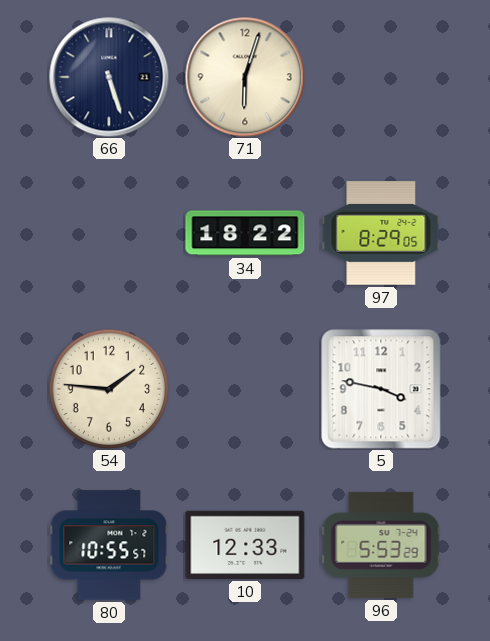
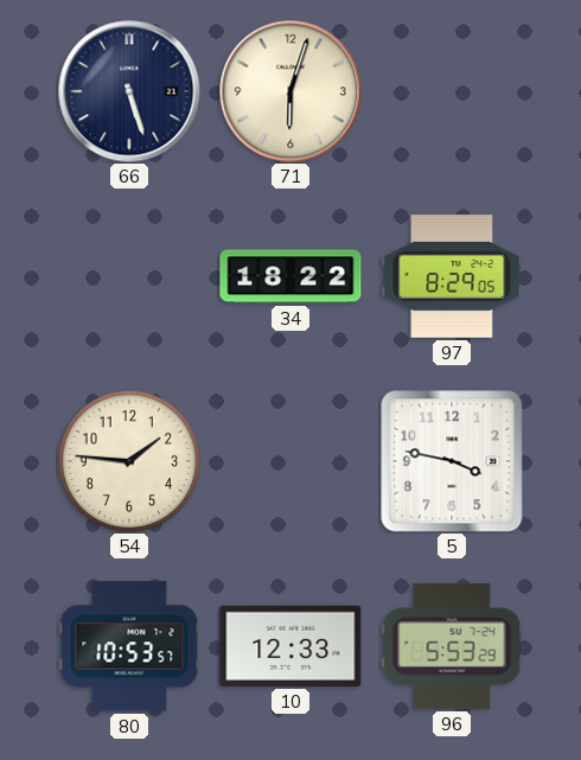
80: 10:55 -> 10:53 (129, 646)
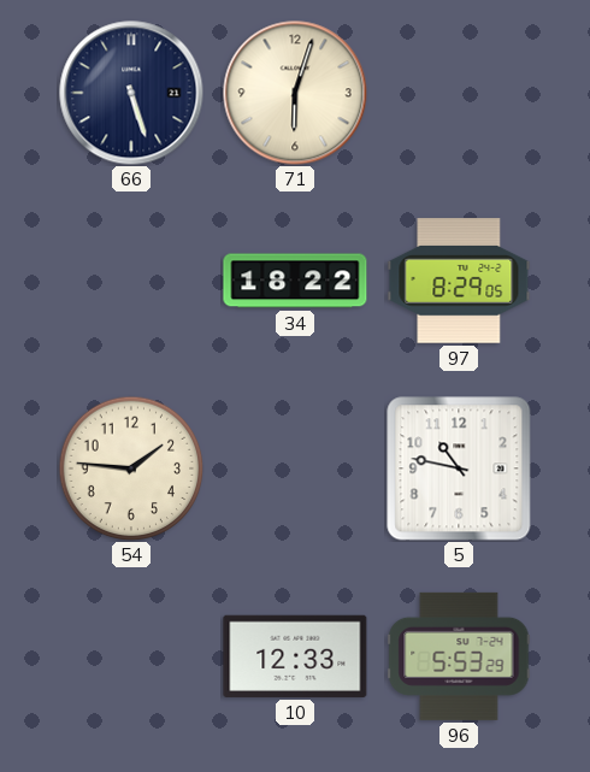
5: 3:47 -> 10:47 (459, 468)
80: 10:53 -> none (129, 646)
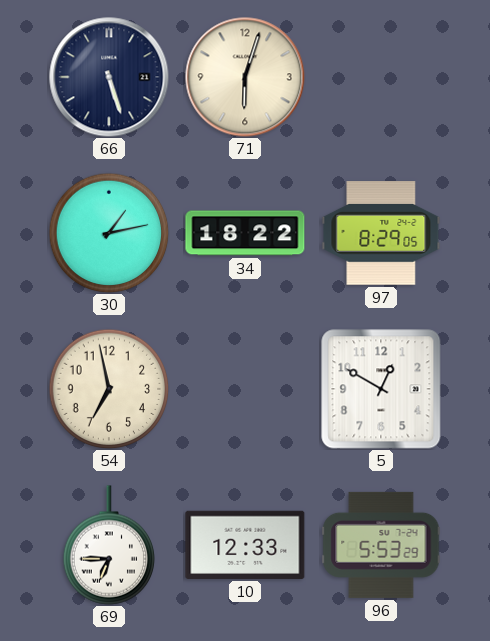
30: none -> 1:13 (109, 233)
54: 1:46 -> 6:58 (109, 389)
5: 10:47 -> 12:50 (381, 389)
69: none -> 6:45 (109, 545)
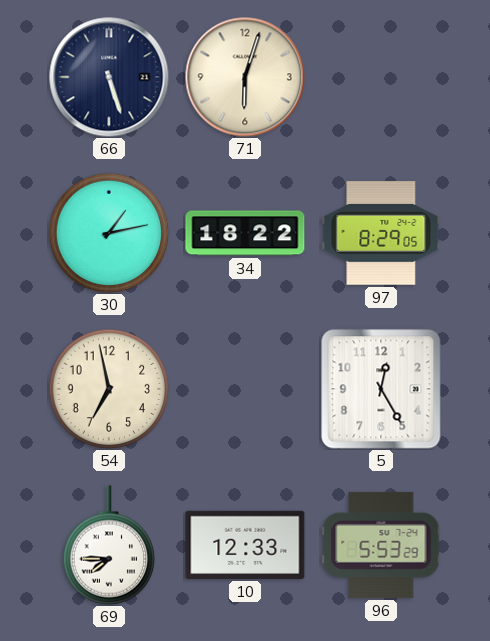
5: 12:50 -> 12:25 (381, 389)
69: 6:45 -> 7:45 (109, 545)
